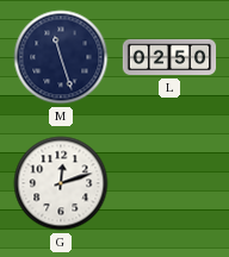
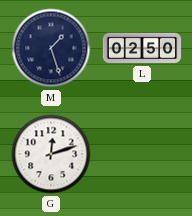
M: 11:27 -> 1:27 (51, 48)
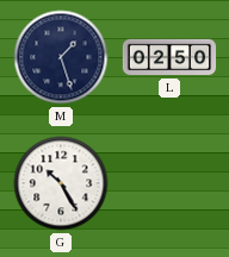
G: 12:12 -> 10:25 (61, 183)
